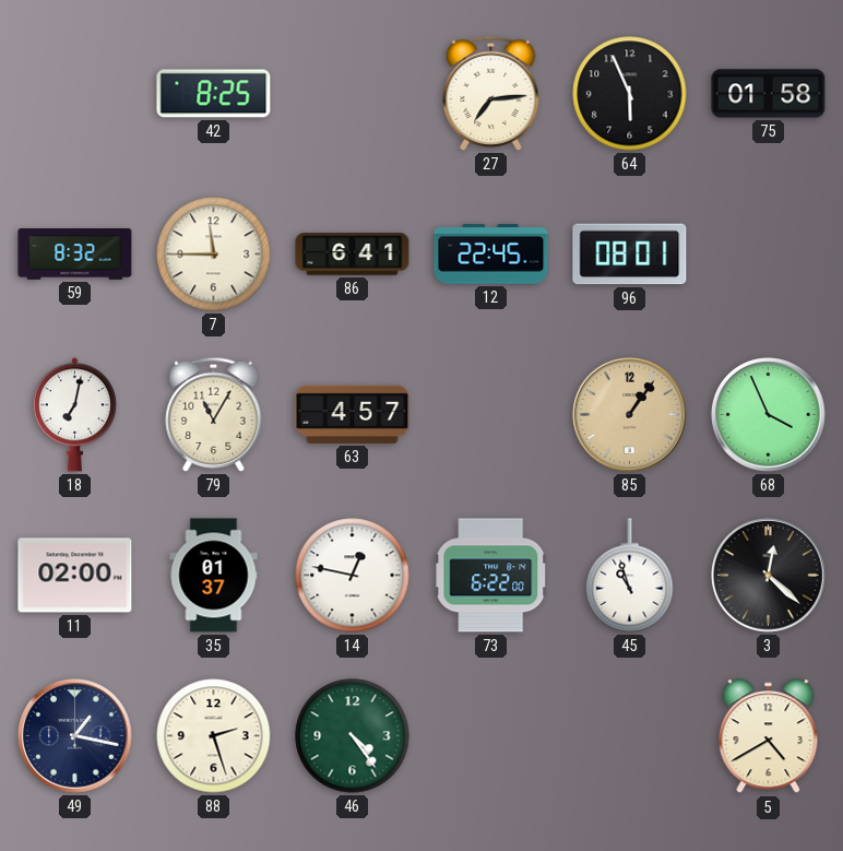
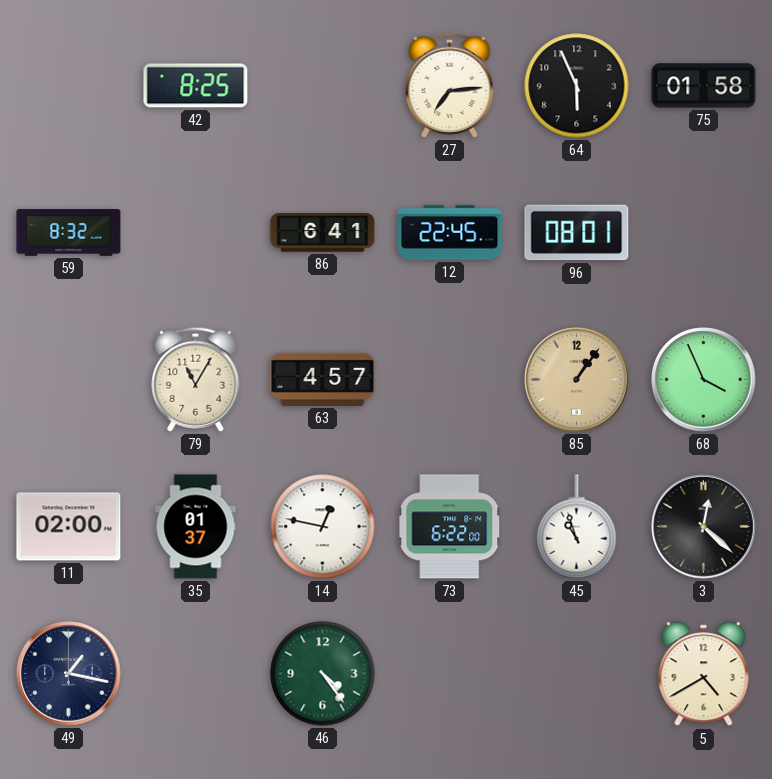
7: 11:45 -> none (214, 255)
18: 7:02 -> none (74, 415)
88: 2:27 -> none (214, 736)
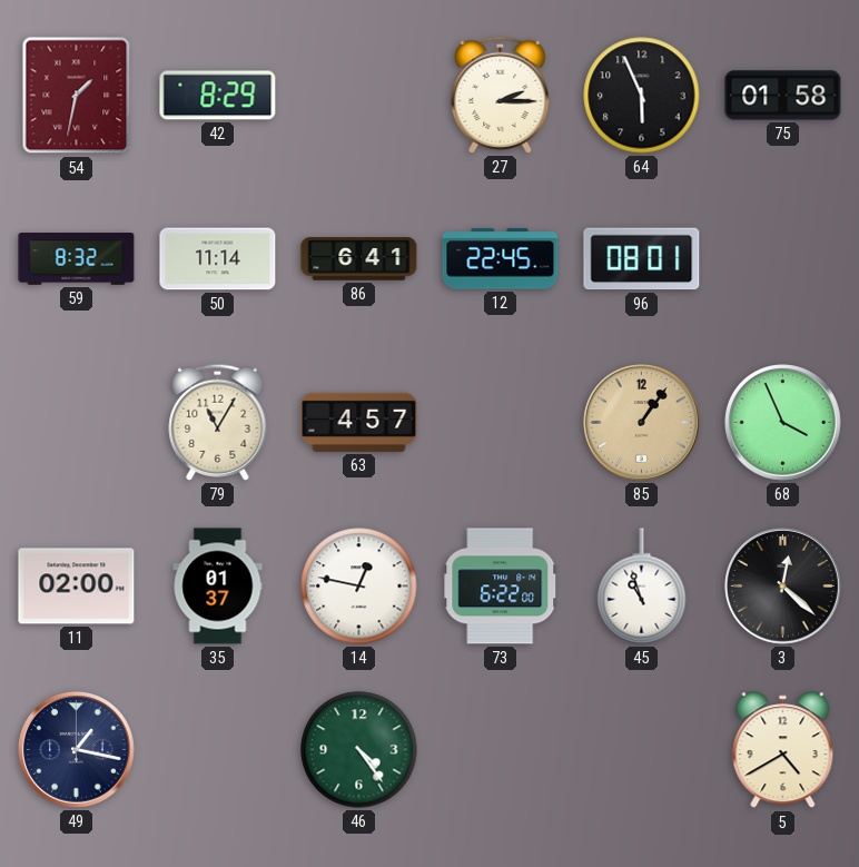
54: none -> 1:32 (77, 96)
42: 8:25 -> 8:29 (218, 96)
27: 7:14 -> 2:15 (501, 95)
50: none -> 11:14 (218, 259)
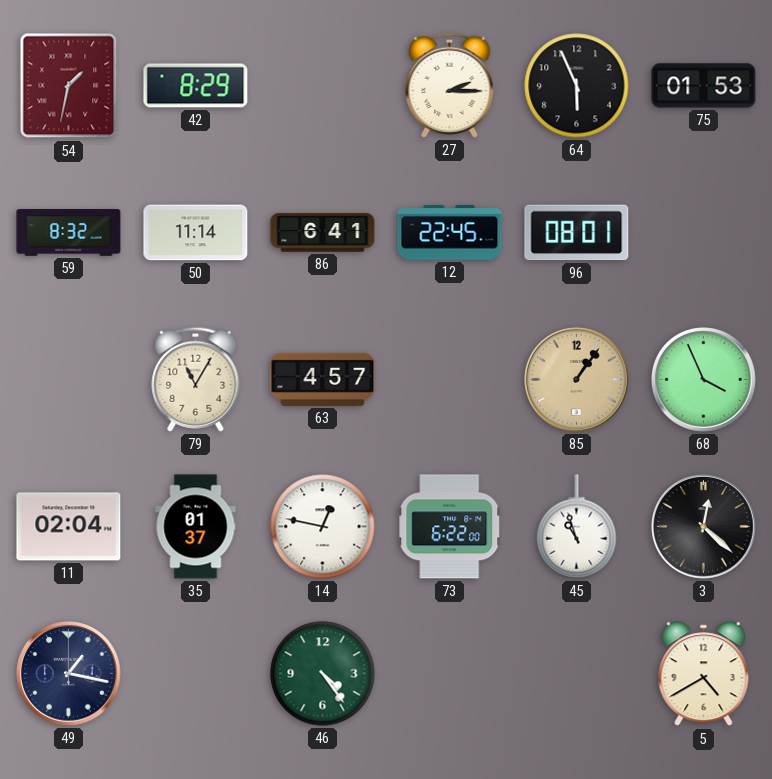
75: 01:58 -> 01:53 (704, 86)
11: 02:00 -> 02:04 (69, 527)
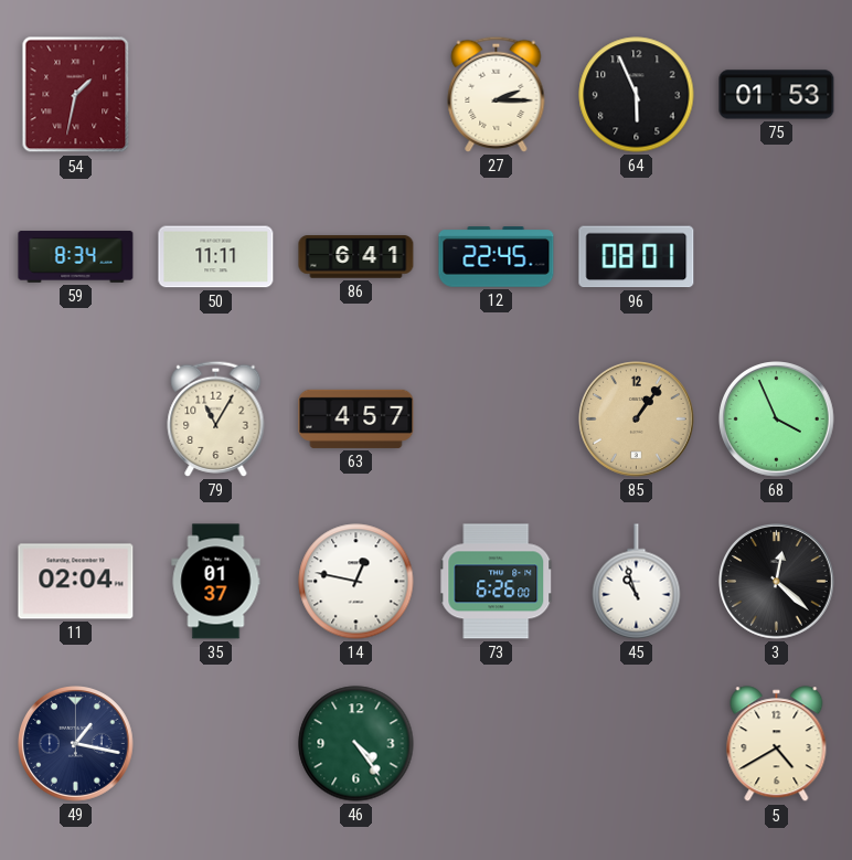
42: 8:29 -> none (196, 86)
59: 8:32 -> 8:34 (76, 257)
50: 11:14 -> 11:11 (216, 257)
73: 6:22 -> 6:26 (497, 582)
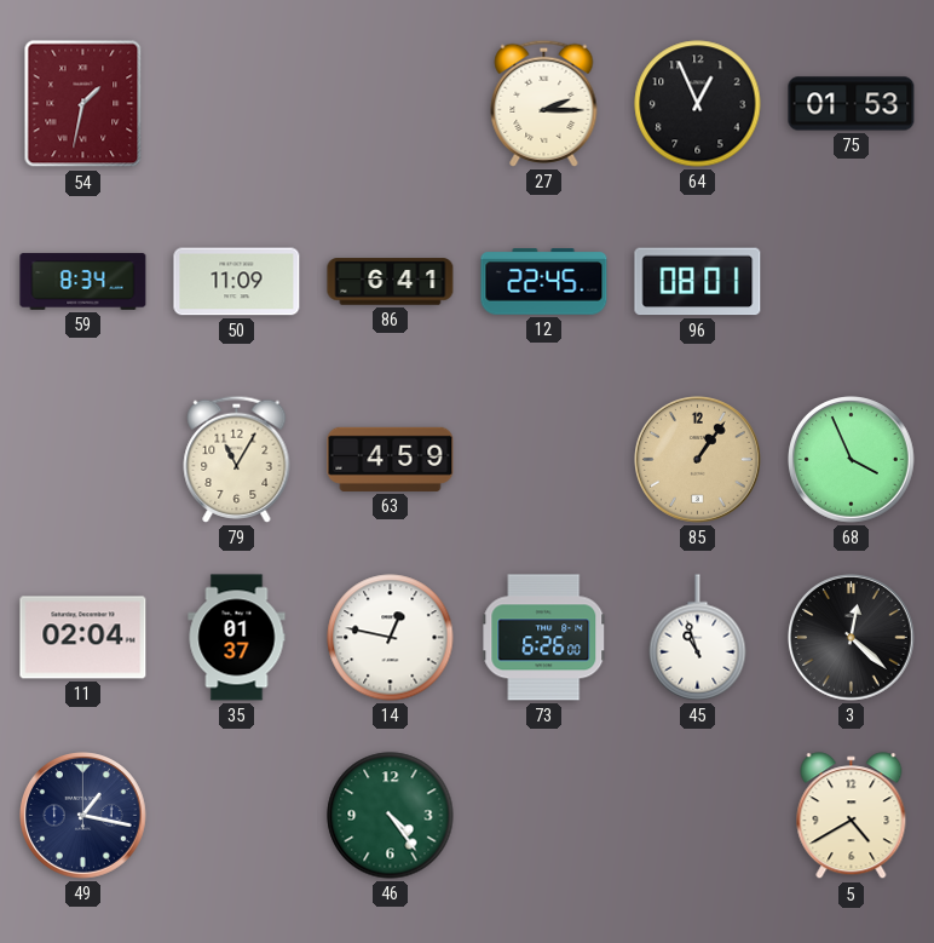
64: 5:56 -> 12:56 (698, 104)
50: 11:11 -> 11:09 (237, 282)
63: 4:57 -> 4:59 (391, 459)
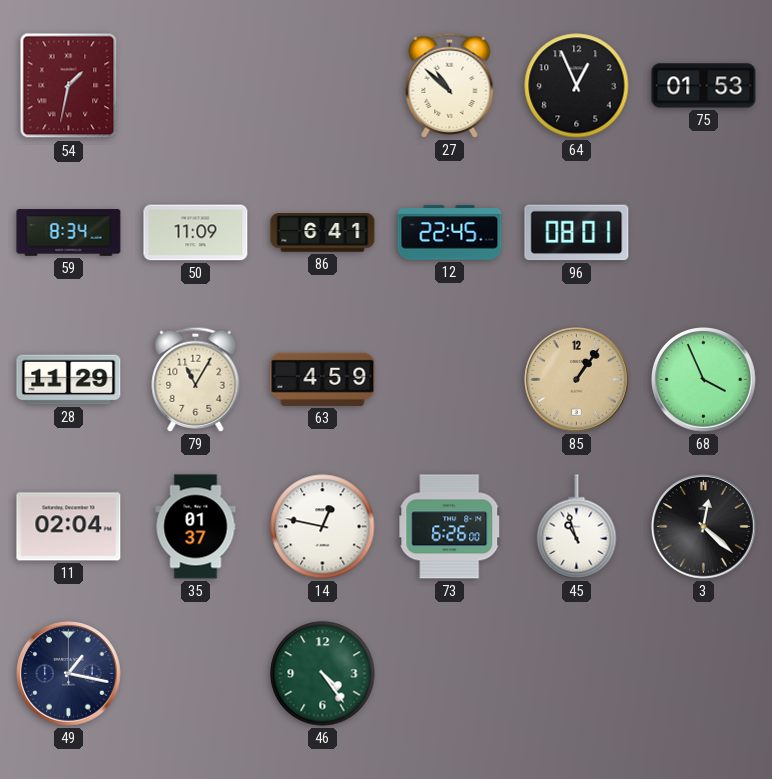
27: 2:15 -> 10:52 (450, 85)
28: none -> 11:29 (69, 380)
5: 4:40 -> none (852, 816)
